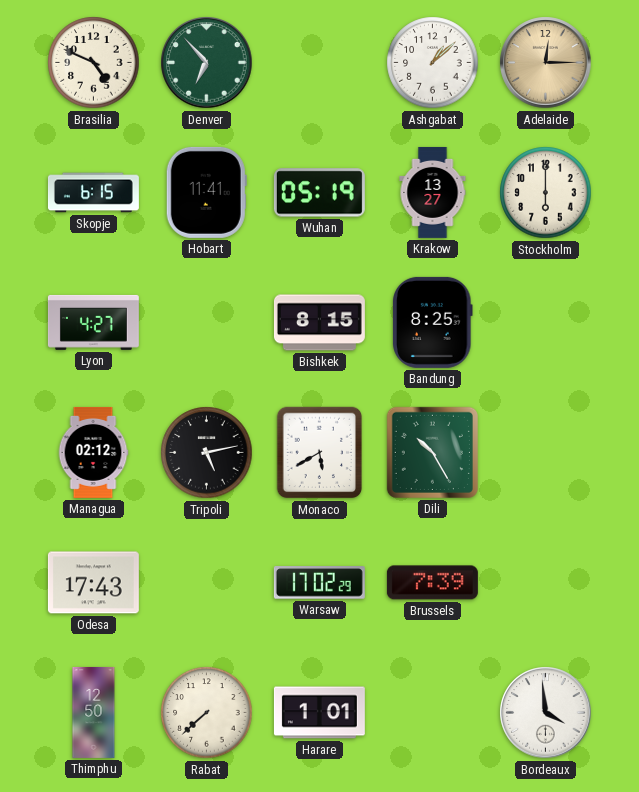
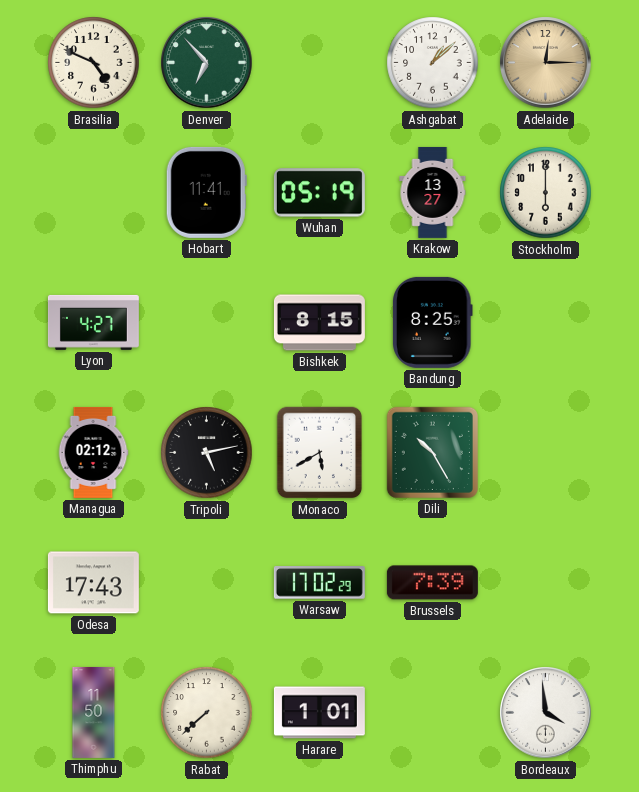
Skopje: 6:15 -> none (93, 193)
Thimphu: 12:50 -> 11:50 (94, 712)
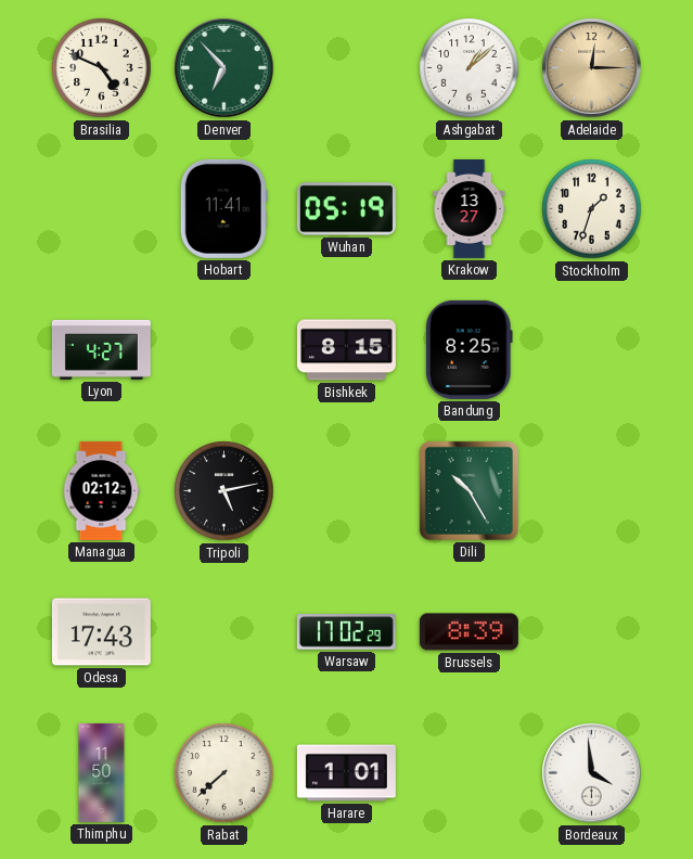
Stockholm: 6:00 -> 1:33 (592, 209)
Monaco: 5:40 -> none (320, 453)
Brussels: 7:39 -> 8:39 (469, 632)
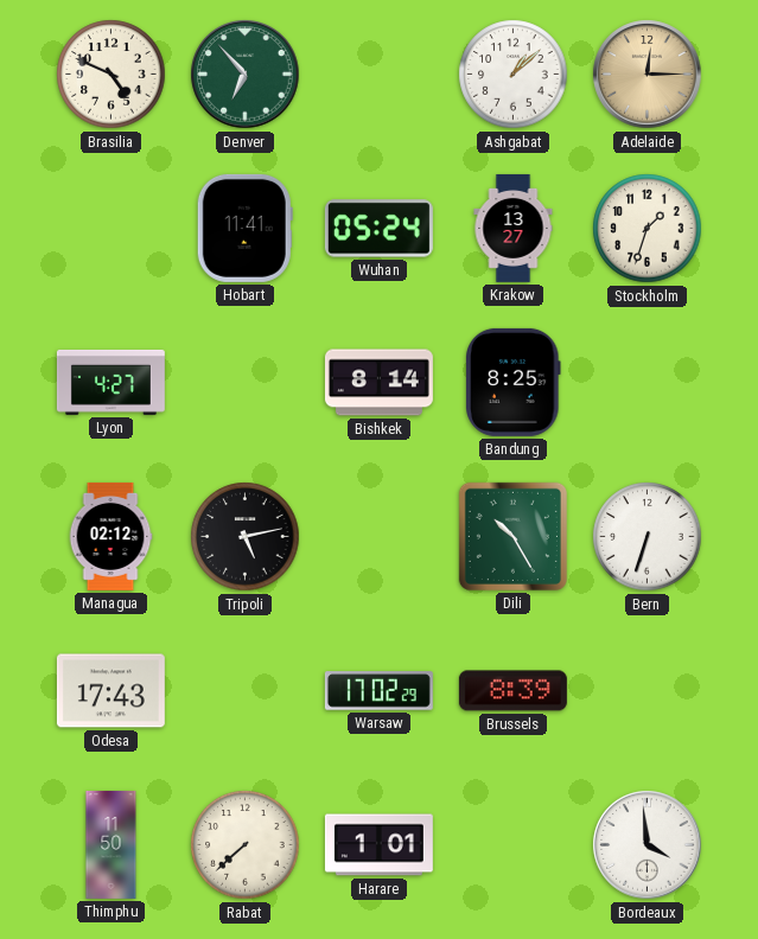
Wuhan: 05:19 -> 05:24 (378, 229)
Bishkek: 8:15 -> 8:14 (378, 383)
Bern: none -> 6:33 (648, 537)
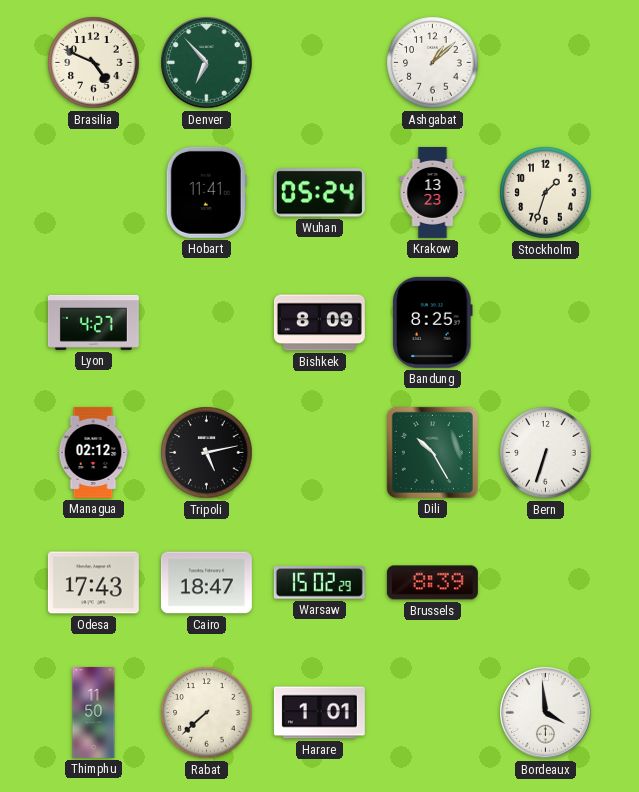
Adelaide: 12:15 -> none (648, 75)
Krakow: 13:27 -> 13:23 (433, 192)
Bishkek: 8:14 -> 8:09 (319, 323)
Cairo: none -> 18:47 (206, 583)
Warsaw: 17:02 -> 15:02 (319, 583)
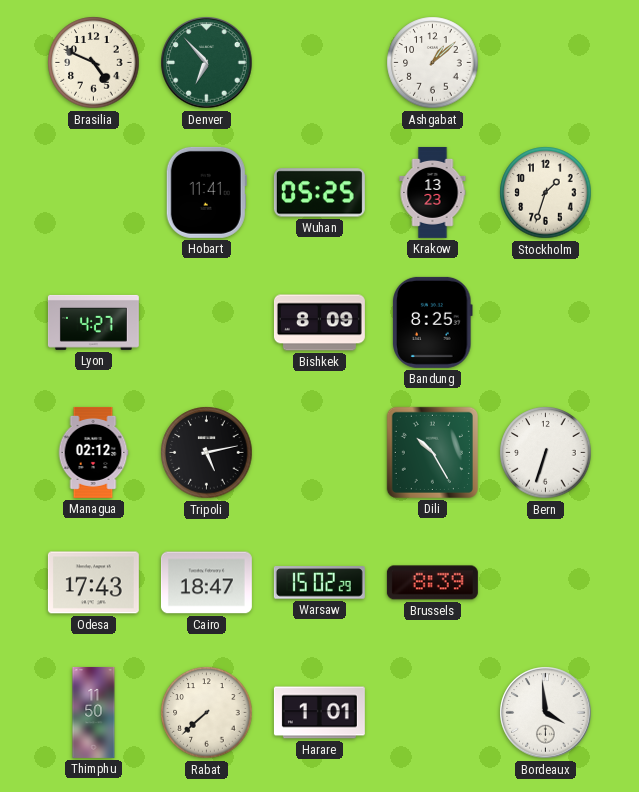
Wuhan: 05:24 -> 05:25 (319, 193)
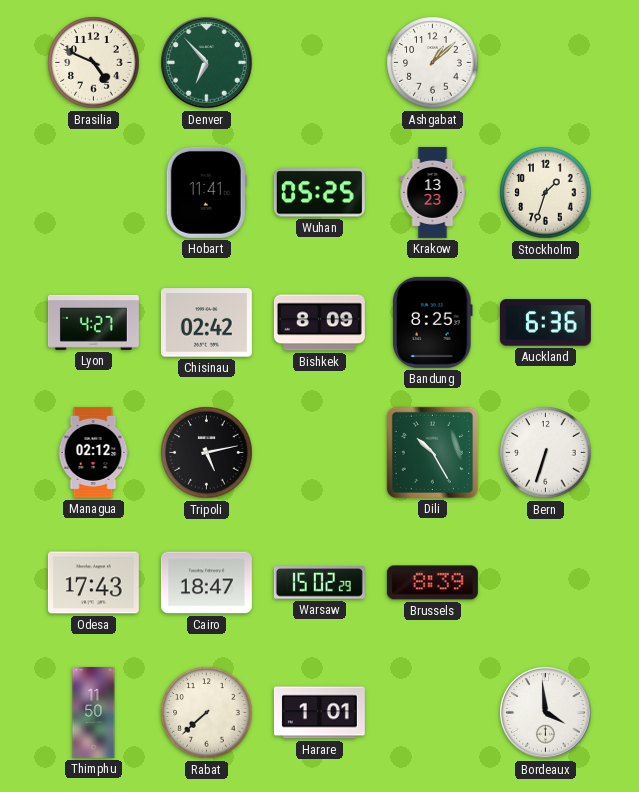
Chisinau: none -> 02:42 (206, 323)
Auckland: none -> 6:36 (545, 323)
